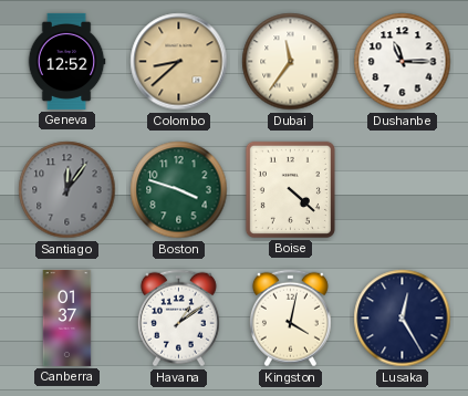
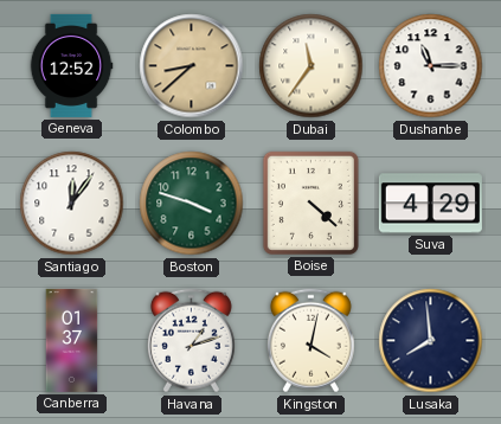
Santiago dial: grey -> white (72, 204)
Suva: none -> 4:29 (430, 204)
Havana: 1:09 -> 1:12 (191, 341)
Lusaka: 12:25 -> 7:59 (431, 341)
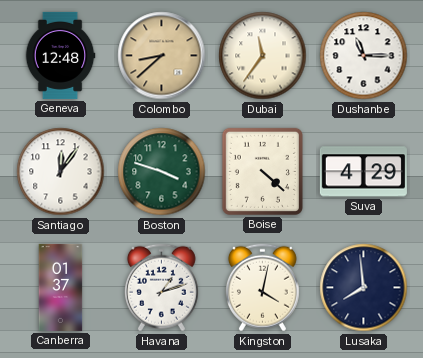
Geneva: 12:52 -> 12:48 (60, 55)
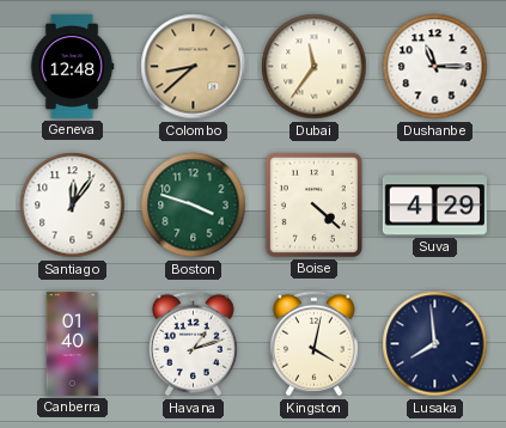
Canberra: 01:37 -> 01:40 (73, 343)
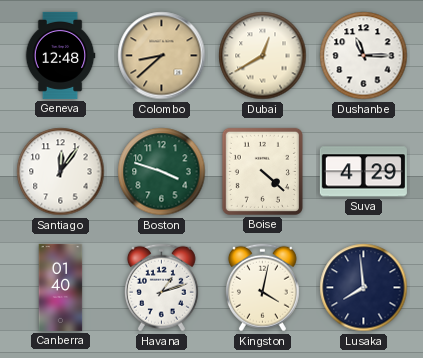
Dubai: 11:36 -> 12:40 (263, 56)
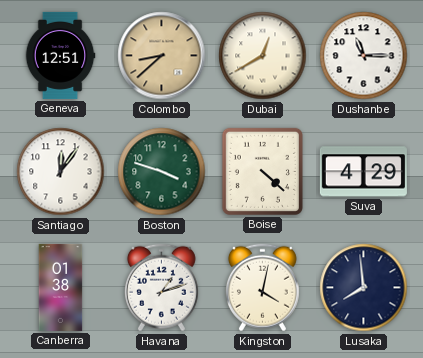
Geneva: 12:48 -> 12:51 (60, 55)
Canberra: 01:40 -> 01:38 (61, 287)
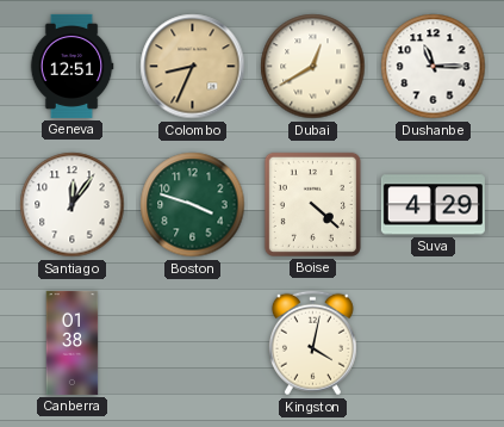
Colombo: 8:38 -> 8:34 (193, 67)
Havana: 1:12 -> none (161, 288)
Lusaka: 7:59 -> none (364, 288)
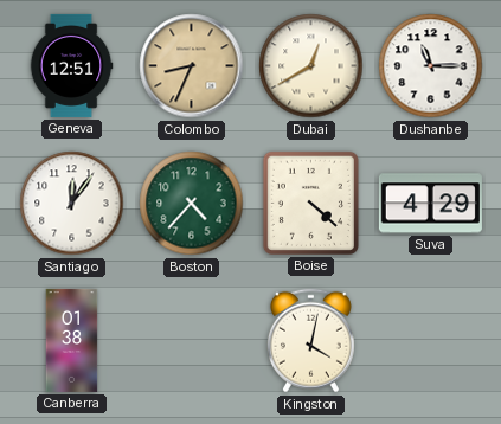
Boston: 3:48 -> 4:37 (192, 204)
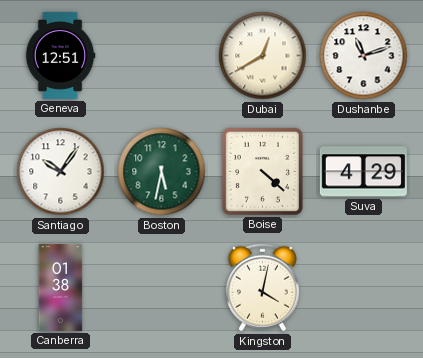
Colombo: 8:34 -> none (192, 66)
Dushanbe: 11:15 -> 11:12 (364, 56)
Santiago: 12:06 -> 10:06 (61, 172)
Boston: 4:37 -> 5:32 (162, 172)
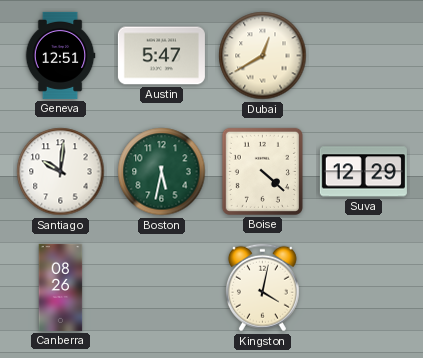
Austin: none -> 5:47 (161, 56)
Dushanbe: 11:12 -> none (364, 56)
Santiago: 10:06 -> 10:01 (61, 172)
Suva: 4:29 -> 12:29 (363, 172)
Canberra: 01:38 -> 08:26 (61, 287)
